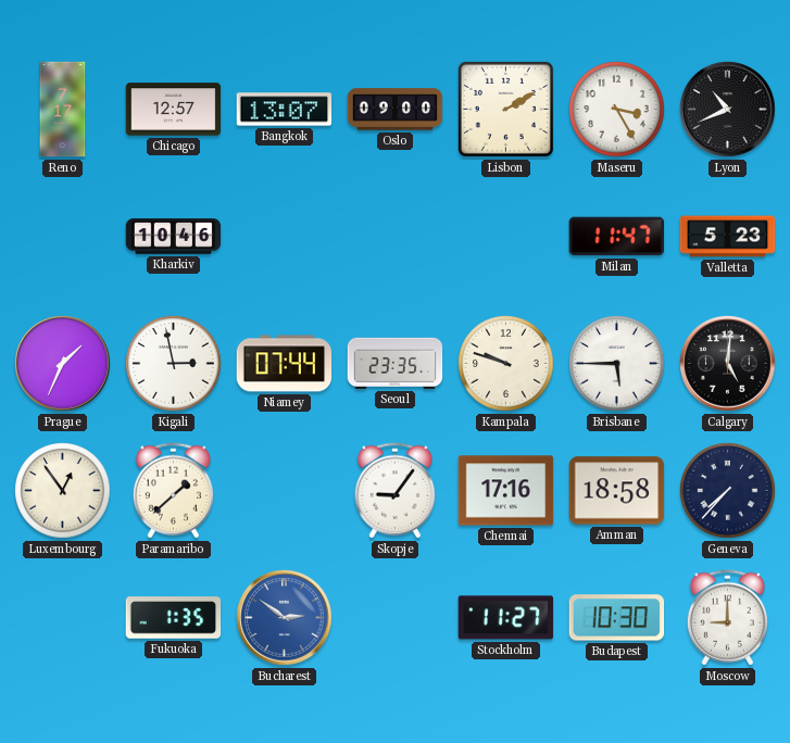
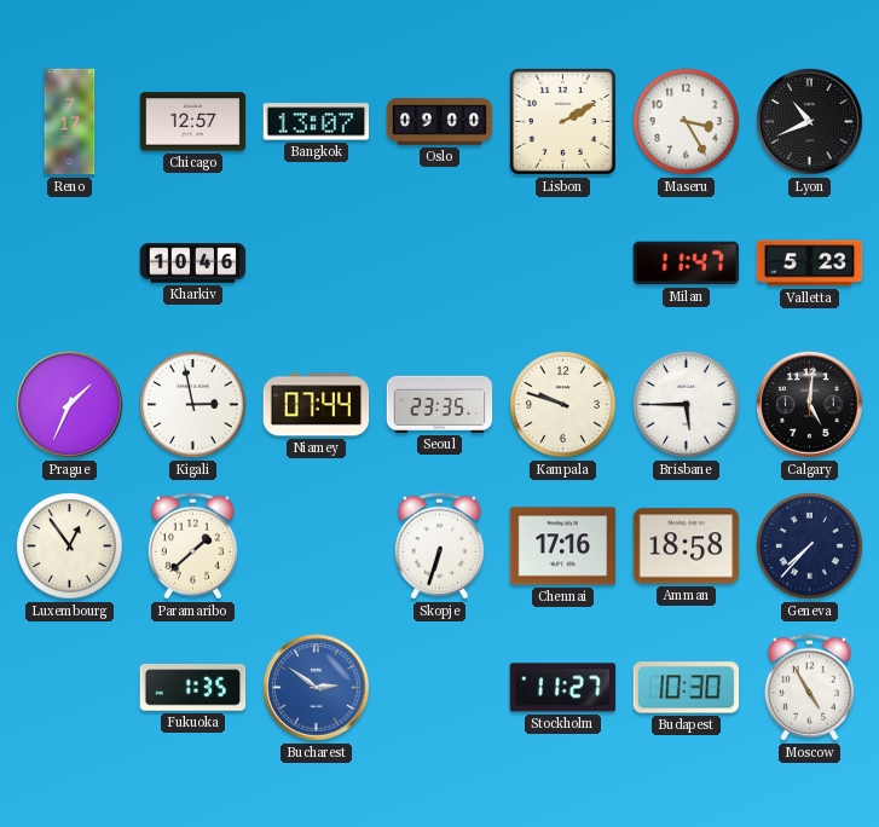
Skopje: 9:06 -> 6:33 (439, 546)
Moscow: 9:00 -> 4:55 (809, 688)
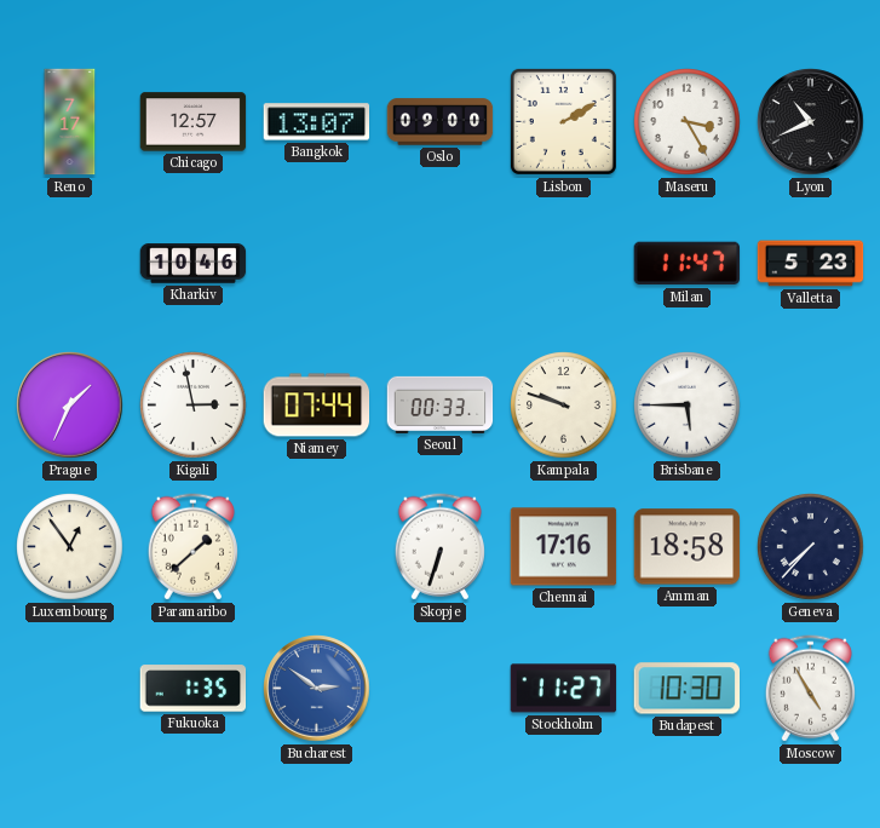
Seoul: 23:35 -> 00:33 (441, 404)
Calgary: 5:01 -> none (810, 405)
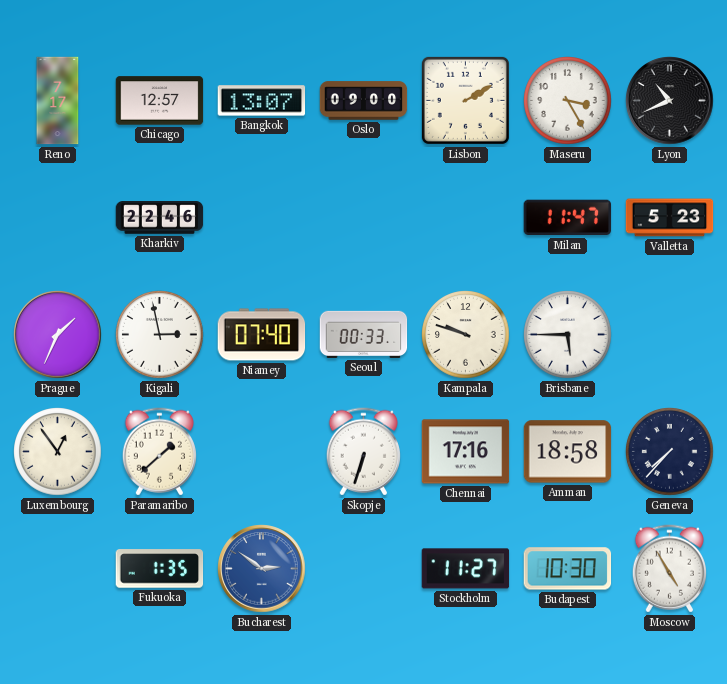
Kharkiv: 10:46 -> 22:46 (160, 218)
Niamey: 07:44 -> 07:40 (262, 335)
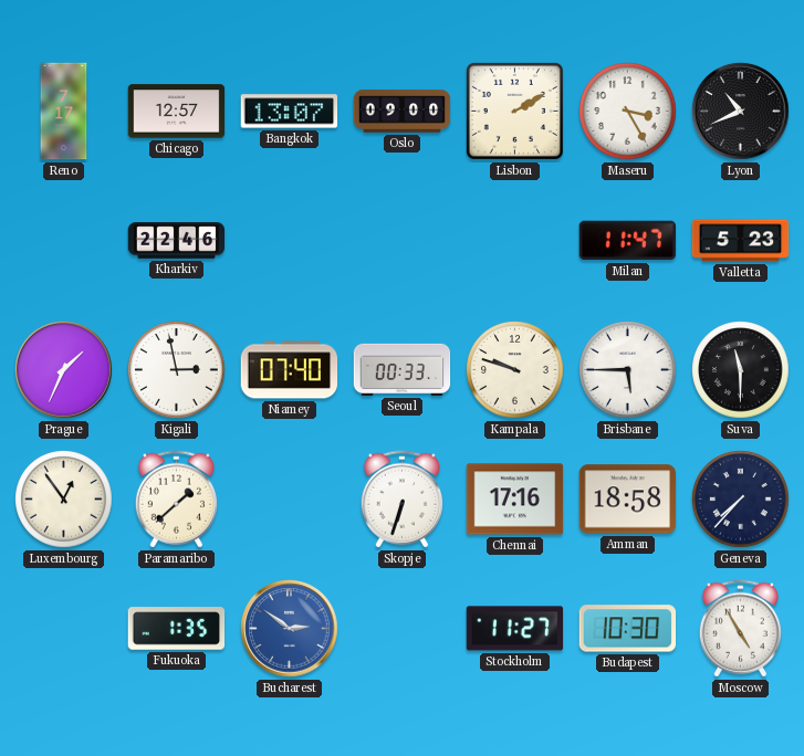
Suva: none -> 11:30 (741, 370)
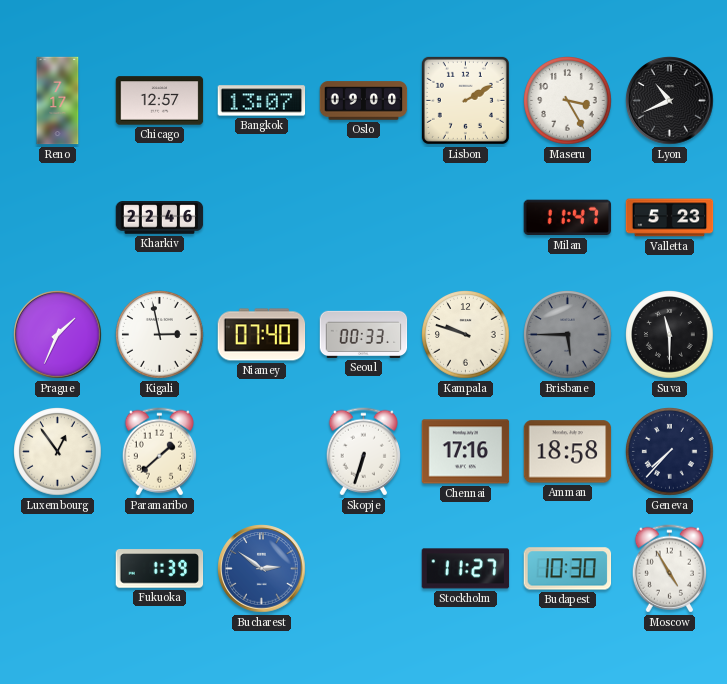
Brisbane dial: white -> grey (568, 335)
Fukuoka: 1:35 -> 1:39 (160, 569)
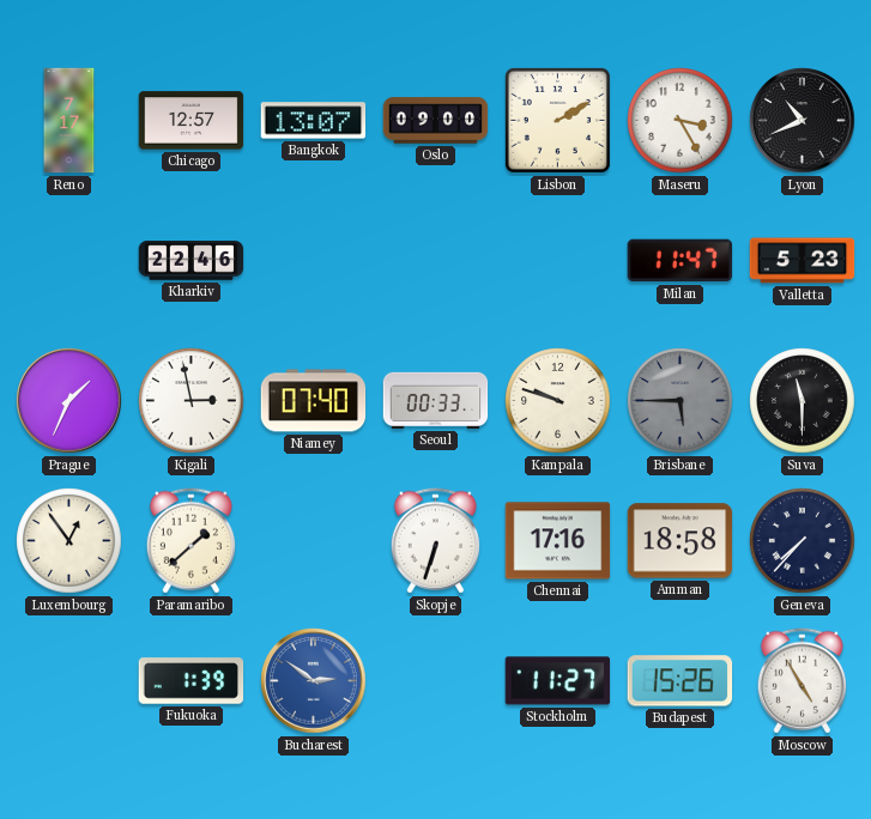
Budapest: 10:30 -> 15:26 (681, 681)
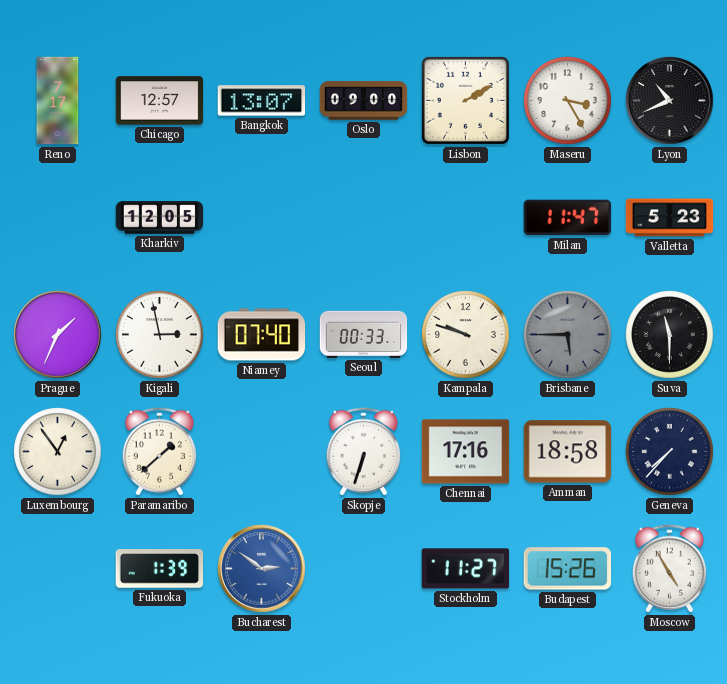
Kharkiv: 22:46 -> 12:05 (160, 218)
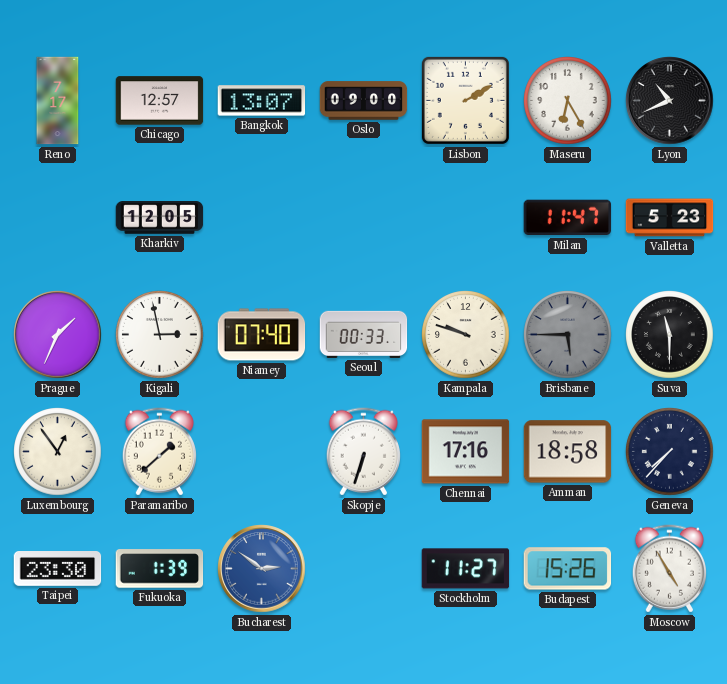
Maseru: 3:25 -> 6:25 (568, 101)
Taipei: none -> 23:30 (58, 569)
